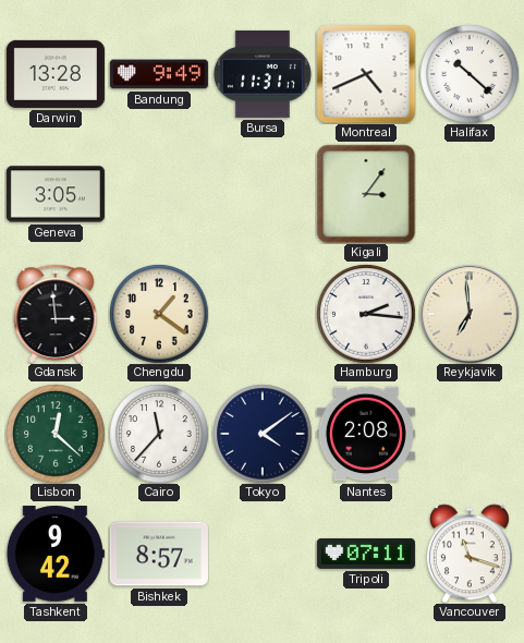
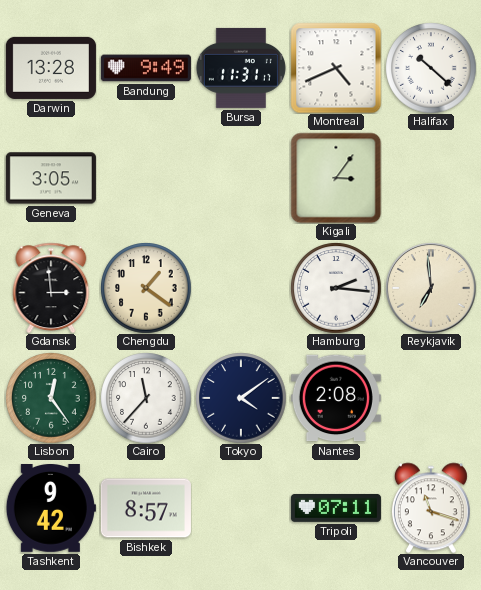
Lisbon: 12:22 -> 12:24 (51, 398)
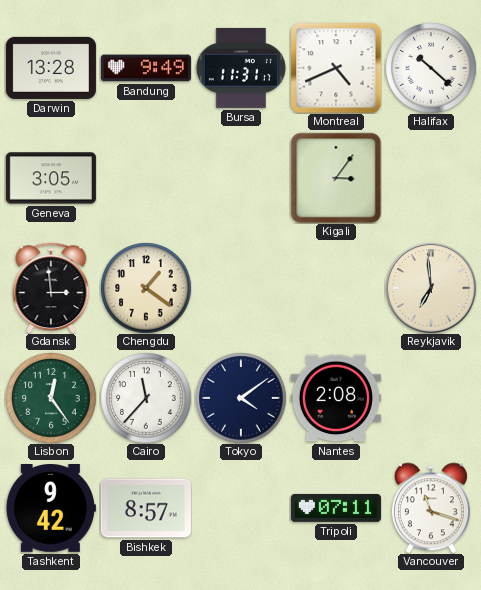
Hamburg: 2:16 -> none (336, 288)
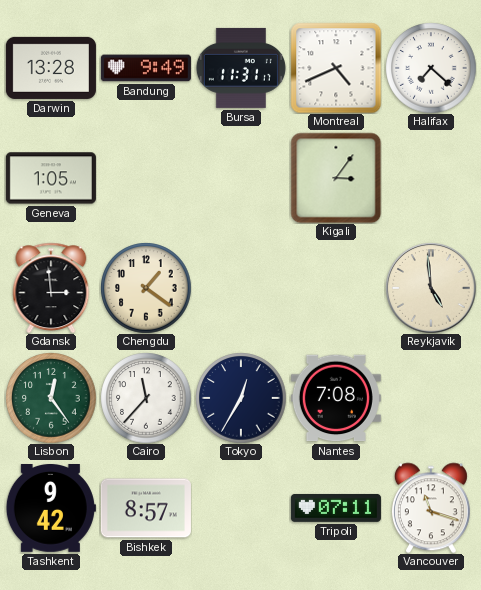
Halifax: 10:22 -> 7:22 (431, 68)
Geneva: 3:05 -> 1:05 (51, 178)
Reykjavik: 6:59 -> 4:59 (431, 288)
Tokyo: 4:09 -> 12:35 (241, 398)
Nantes: 2:08 -> 7:08 (336, 398)
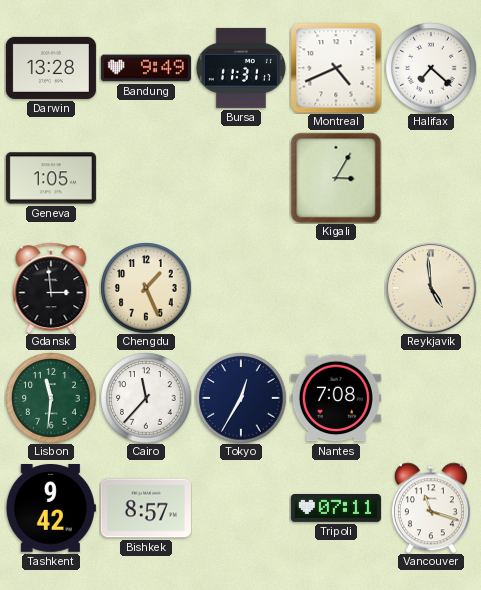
Kigali: 3:06 -> 3:05 (336, 178)
Chengdu: 1:21 -> 1:26 (146, 288)
Lisbon: 12:24 -> 11:31 (51, 398)
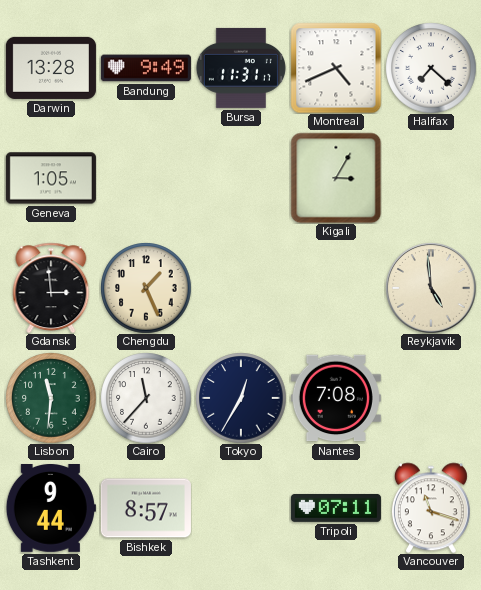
Tashkent: 9:42 -> 9:44 (51, 509)
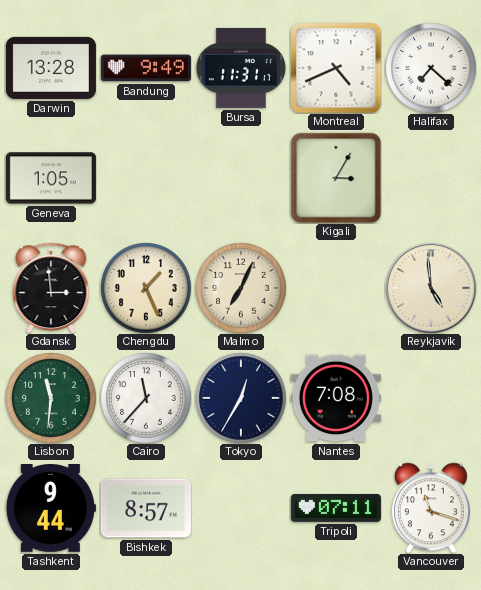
Malmo: none -> 7:04 (241, 288)
